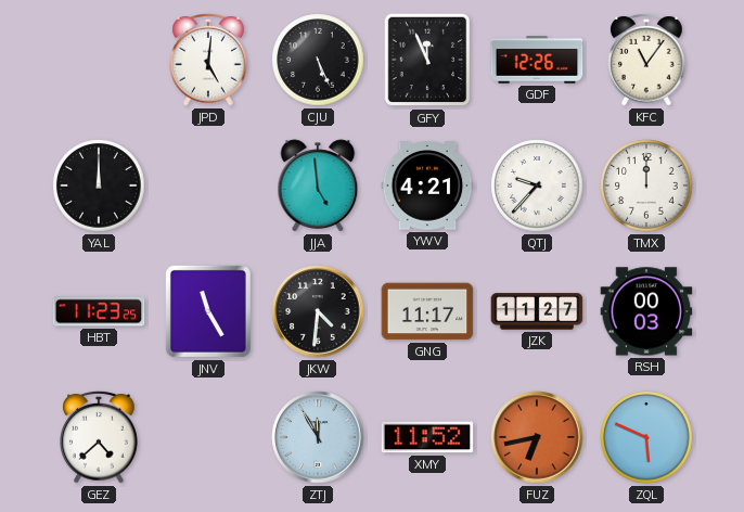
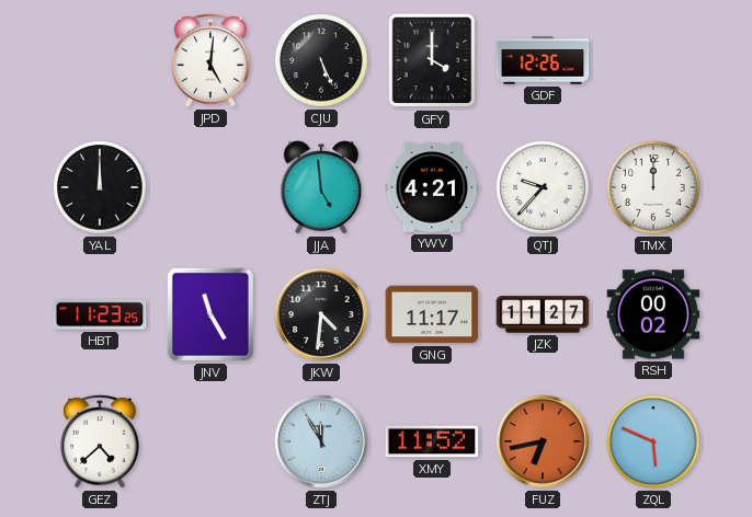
GFY: 11:56 -> 4:00 (432, 60)
KFC: 11:06 -> none (646, 60)
RSH: 00:03 -> 00:02 (653, 314)
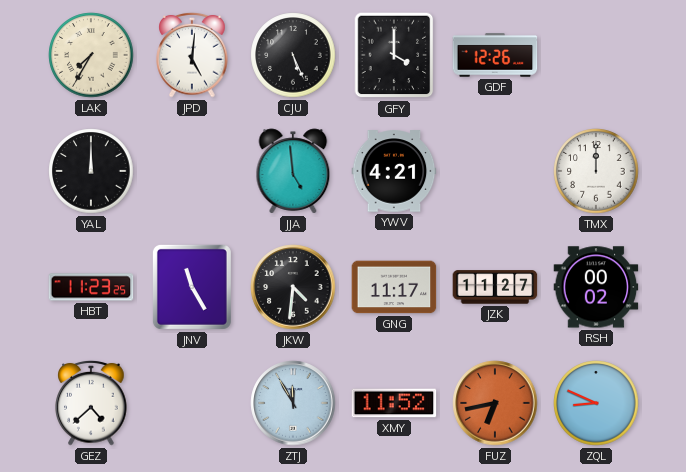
LAK: none -> 7:35 (91, 55)
QTJ: 9:37 -> none (543, 187)
ZQL: 5:49 -> 8:49 (596, 403)
